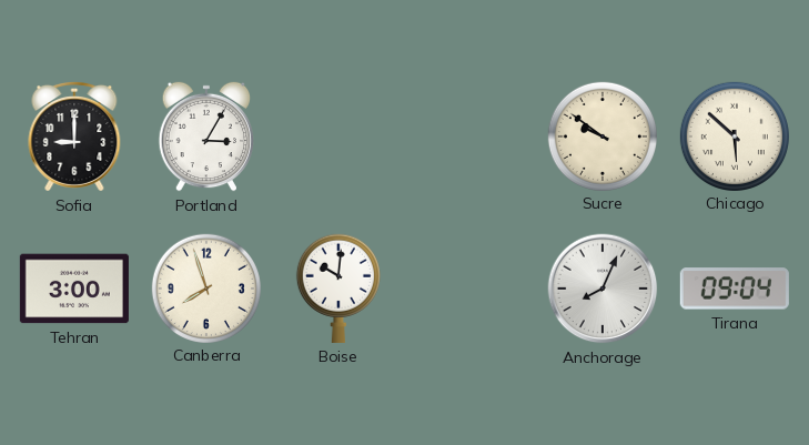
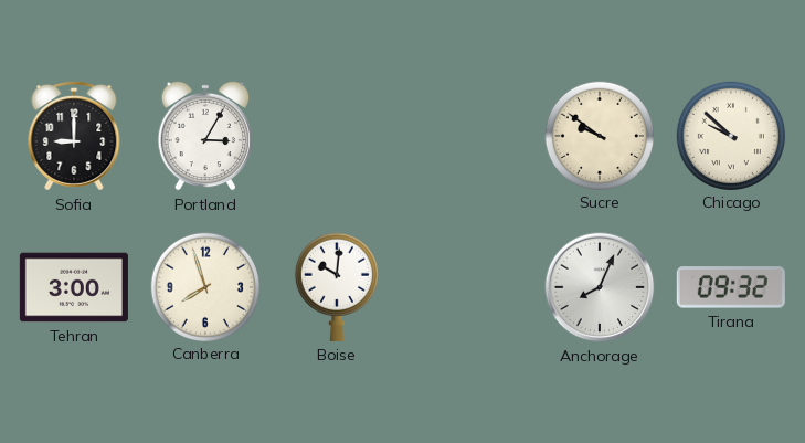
Chicago: 5:52 -> 9:52 (730, 135)
Tirana: 09:04 -> 09:32 (731, 287)
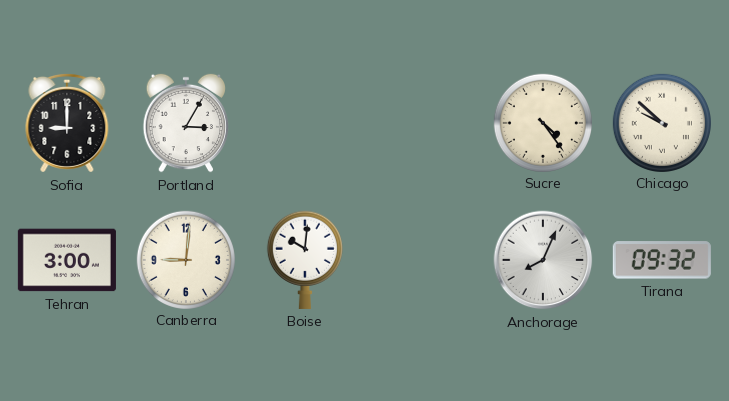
Sucre: 9:51 -> 4:24 (542, 122)
Canberra: 7:57 -> 9:01 (185, 259)
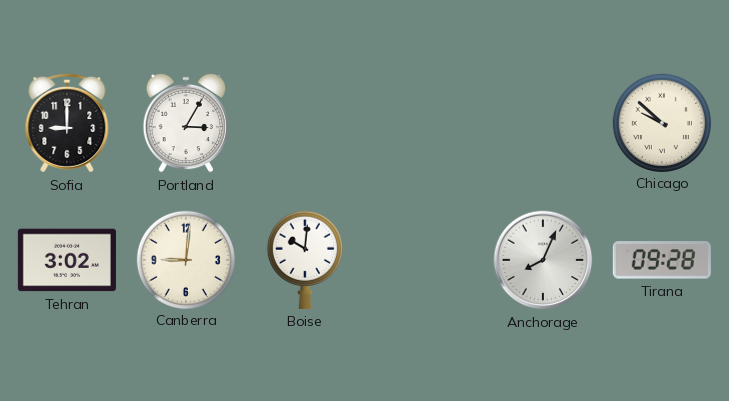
Sucre: 4:24 -> none (542, 122)
Tehran: 3:00 -> 3:02 (67, 260)
Tirana: 09:32 -> 09:28 (662, 260)
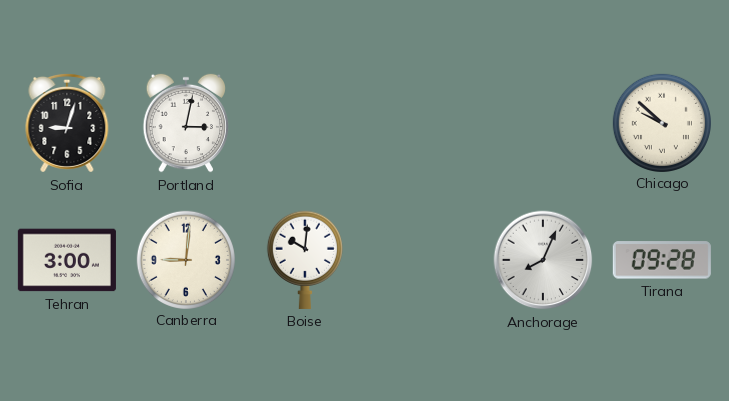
Sofia: 9:00 -> 9:03 (67, 123)
Portland: 3:05 -> 3:02 (186, 123)
Tehran: 3:02 -> 3:00 (67, 260)
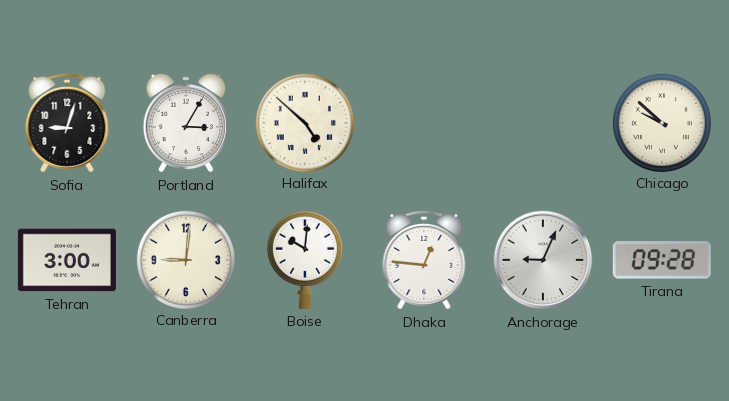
Portland: 3:02 -> 3:05 (186, 123)
Halifax: none -> 4:52 (304, 122)
Dhaka: none -> 12:46 (424, 260)
Anchorage: 8:04 -> 9:04 (543, 260)
